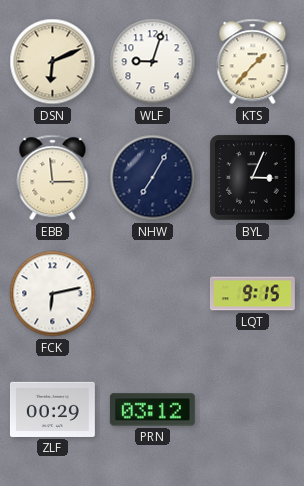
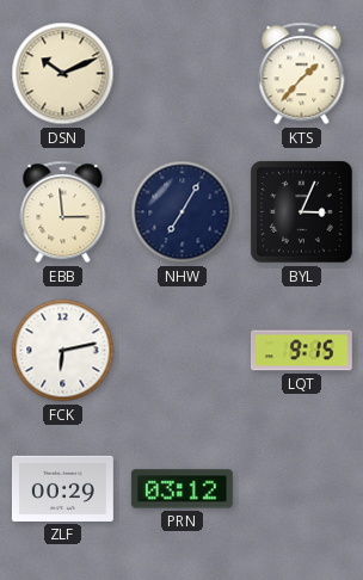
DSN: 6:11 -> 10:11 (63, 74)
WLF: 9:03 -> none (153, 62)
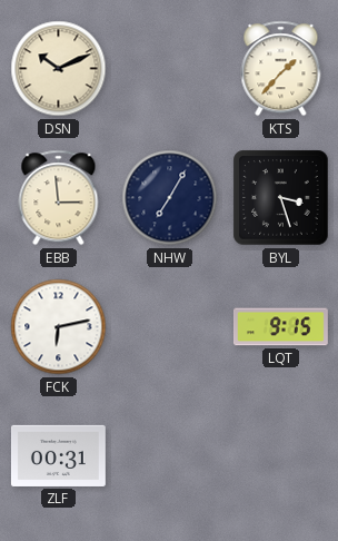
BYL: 3:04 -> 3:27 (281, 198)
ZLF: 00:29 -> 00:31 (58, 455)
PRN: 03:12 -> none (181, 489)
